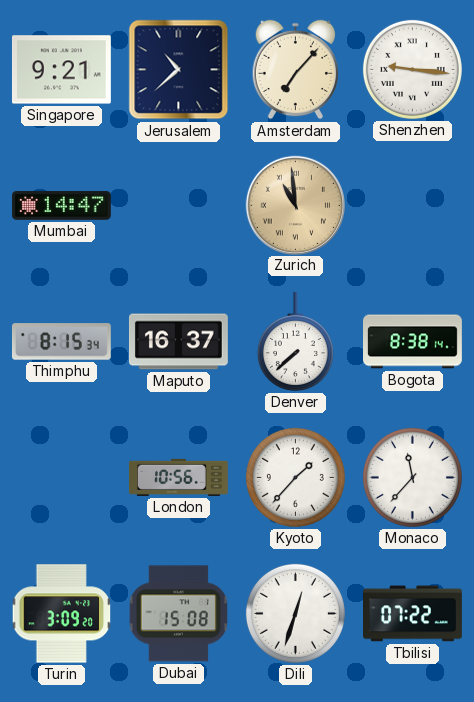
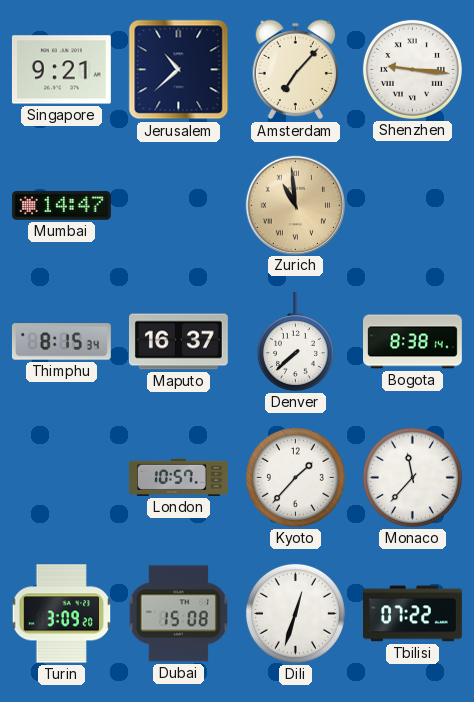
London: 10:56 -> 10:57 (179, 477)
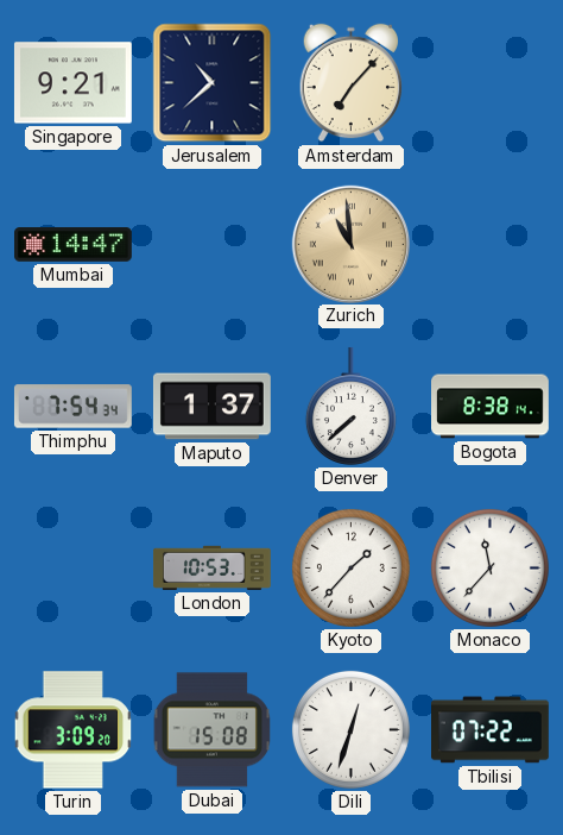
Shenzhen: 9:16 -> none (412, 69)
Thimphu: 8:15 -> 7:54 (72, 407)
Maputo: 16:37 -> 1:37 (211, 407)
London: 10:57 -> 10:53 (213, 567)
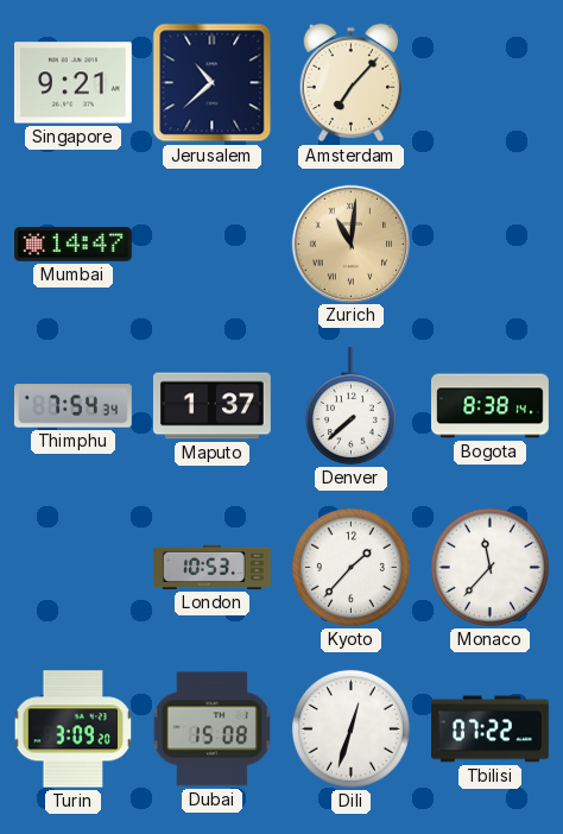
Zurich: 10:59 -> 11:01 (350, 244)
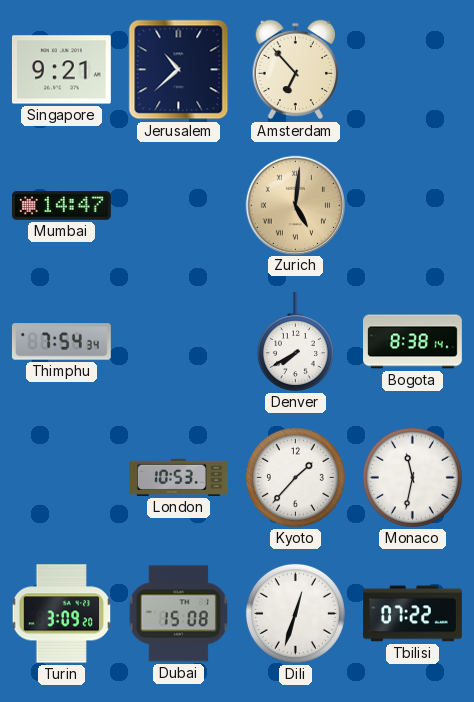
Amsterdam: 7:07 -> 6:53 (296, 70)
Zurich: 11:01 -> 5:01 (295, 205)
Maputo: 1:37 -> none (211, 406)
Denver: 7:38 -> 7:40 (295, 341)
Monaco: 11:37 -> 11:32 (412, 477)
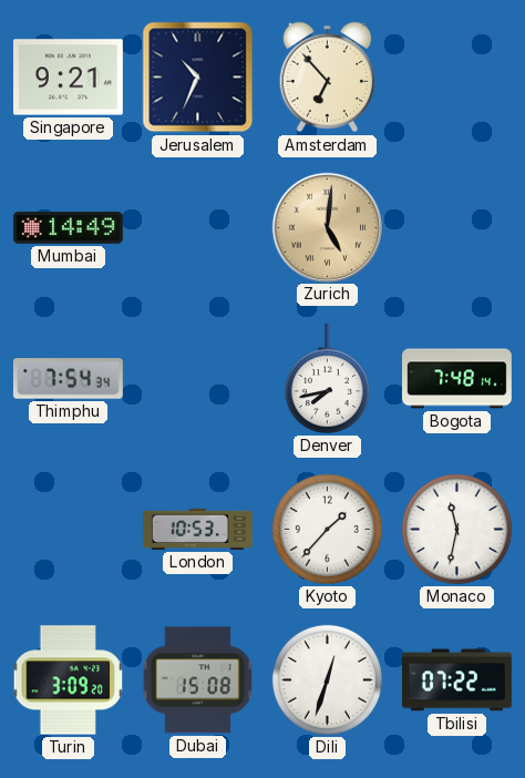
Jerusalem: 10:38 -> 10:34 (198, 78)
Mumbai: 14:47 -> 14:49 (69, 228)
Denver: 7:40 -> 7:43 (327, 378)
Bogota: 8:38 -> 7:48 (457, 379)
